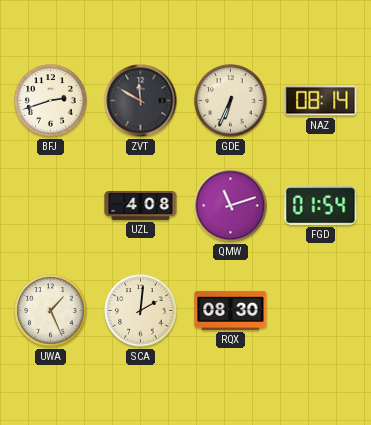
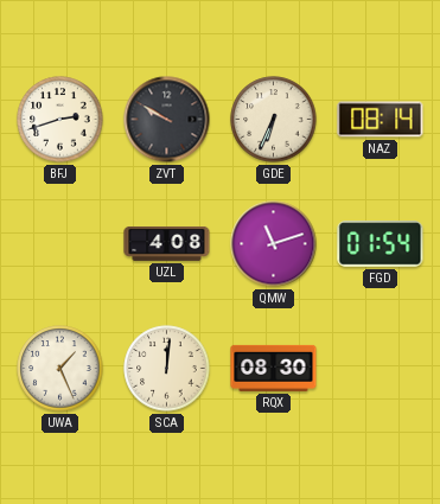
ZVT: 11:50 -> 9:50 (167, 120)
SCA: 2:01 -> 12:01 (167, 369)
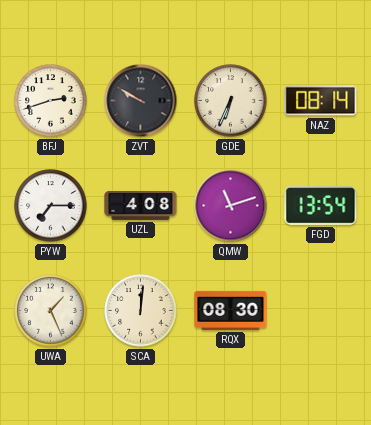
PYW: none -> 7:15 (51, 206)
FGD: 01:54 -> 13:54 (321, 206)
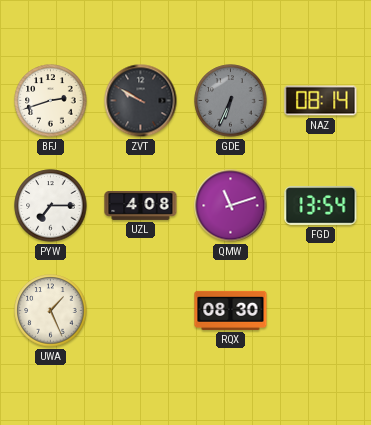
GDE dial: cream -> grey (231, 101)
SCA: 12:01 -> none (141, 311)
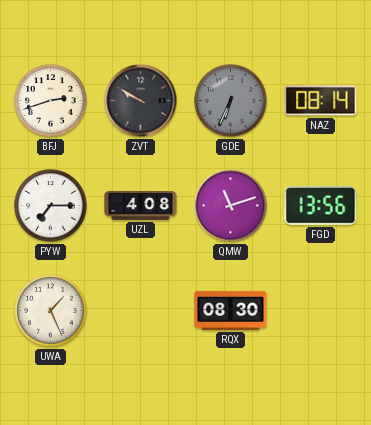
FGD: 13:54 -> 13:56 (321, 206)
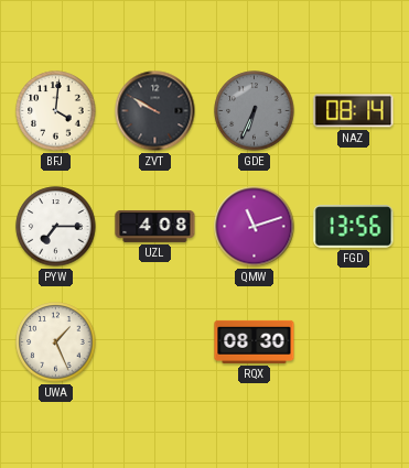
BFJ: 2:42 -> 4:01 (56, 111)
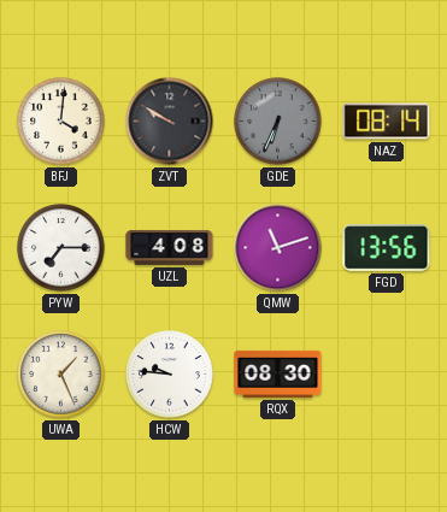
HCW: none -> 9:46 (170, 375)
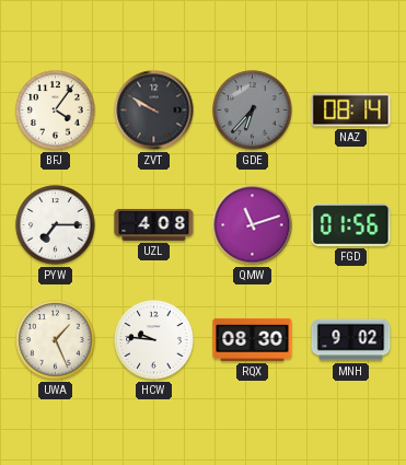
BFJ: 4:01 -> 4:06 (56, 111)
GDE: 6:34 -> 6:37 (253, 111)
FGD: 13:56 -> 01:56 (351, 225)
MNH: none -> 9:02 (351, 340)
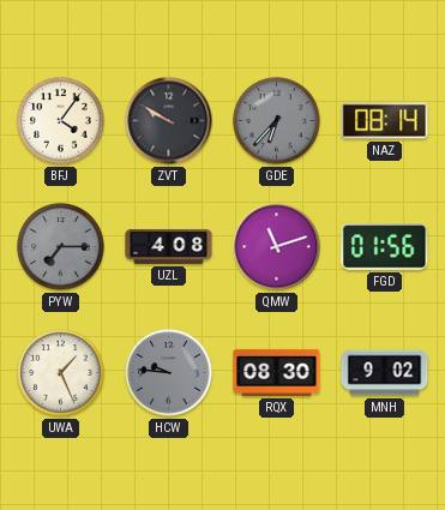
PYW dial: white -> grey (61, 247)
HCW dial: white -> grey (169, 373)
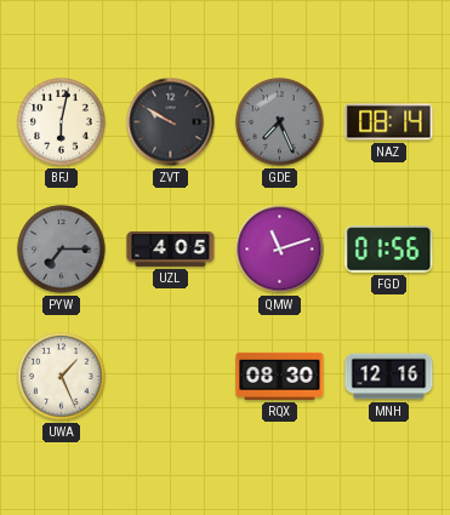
BFJ: 4:06 -> 6:02 (62, 122)
GDE: 6:37 -> 7:26 (280, 122)
UZL: 4:08 -> 4:05 (171, 248)
HCW: 9:46 -> none (169, 373)
MNH: 9:02 -> 12:16 (389, 377)
